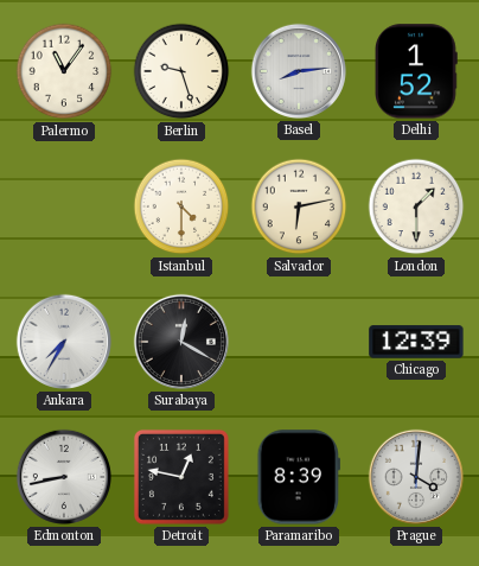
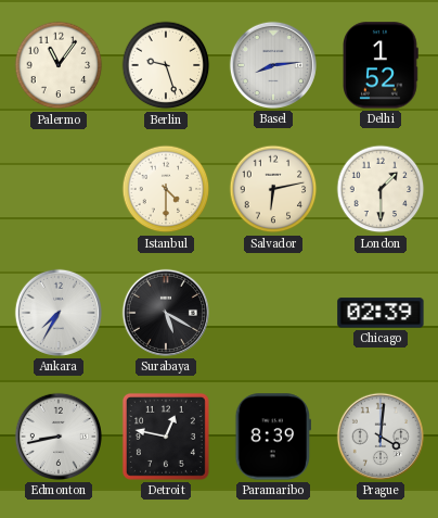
Surabaya: 12:20 -> 5:20 (166, 313)
Chicago: 12:39 -> 02:39 (381, 313)
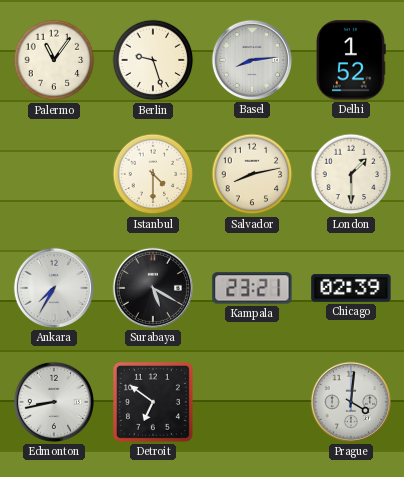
Salvador: 6:13 -> 8:13 (252, 174)
Kampala: none -> 23:21 (252, 288)
Detroit: 12:47 -> 6:51 (153, 402)
Paramaribo: 8:39 -> none (273, 437)
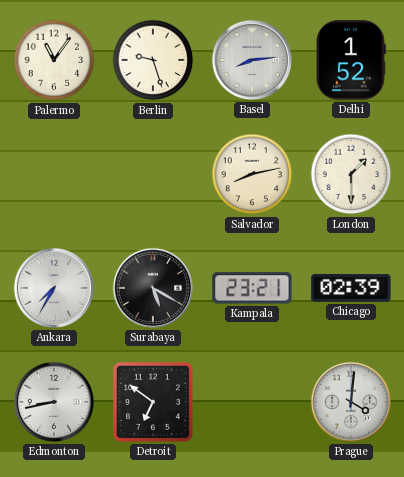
Istanbul: 4:30 -> none (153, 174)
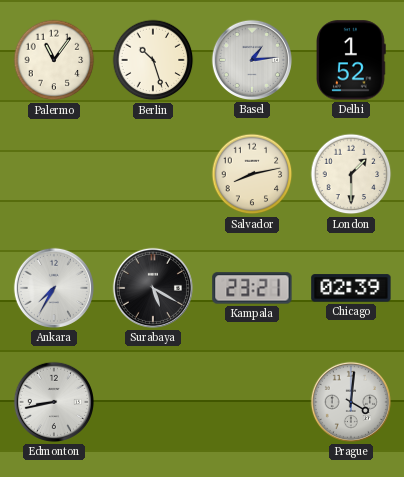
Berlin: 9:27 -> 10:27 (153, 60)
Basel: 8:14 -> 1:14 (252, 60)
Detroit: 6:51 -> none (153, 402)
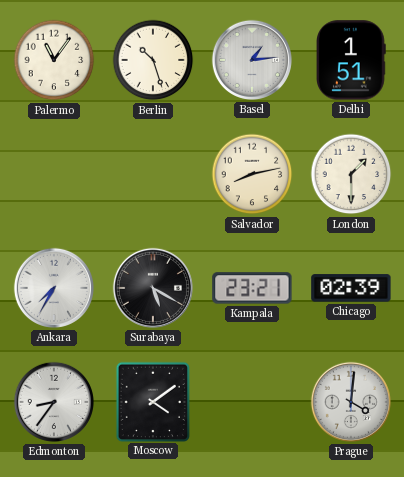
Delhi: 1:52 -> 1:51 (352, 60)
Edmonton: 8:43 -> 8:36 (54, 402)
Moscow: none -> 4:09 (153, 401)
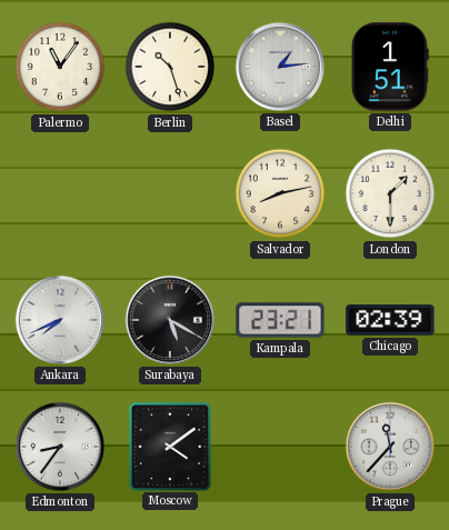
Ankara: 7:35 -> 7:41 (60, 320)
Prague: 4:01 -> 11:37 (390, 447)
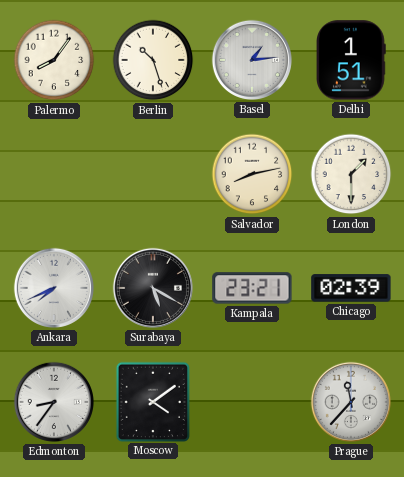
Palermo: 11:06 -> 8:06 (54, 60)
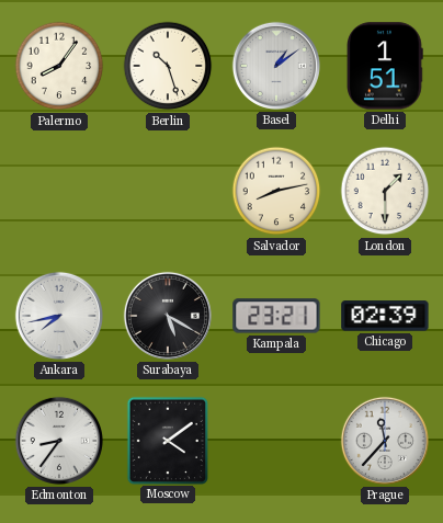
Basel: 1:14 -> 1:09 (276, 66)
Ankara: 7:41 -> 7:43 (59, 316)
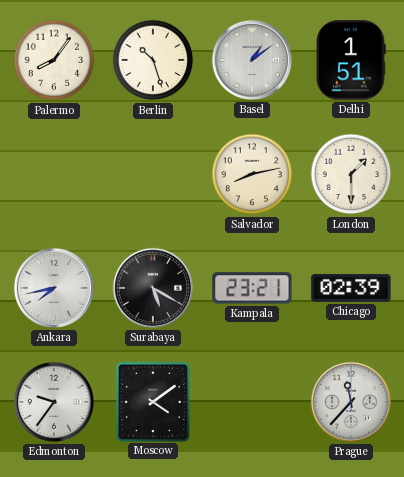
Edmonton: 8:36 -> 9:36 (54, 402)
